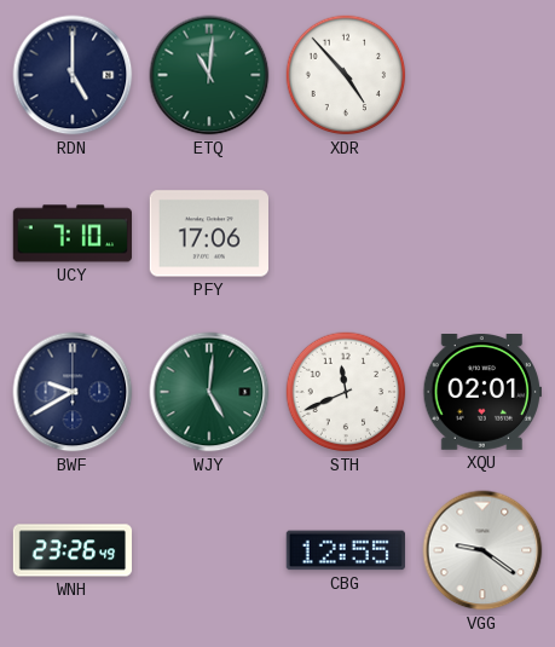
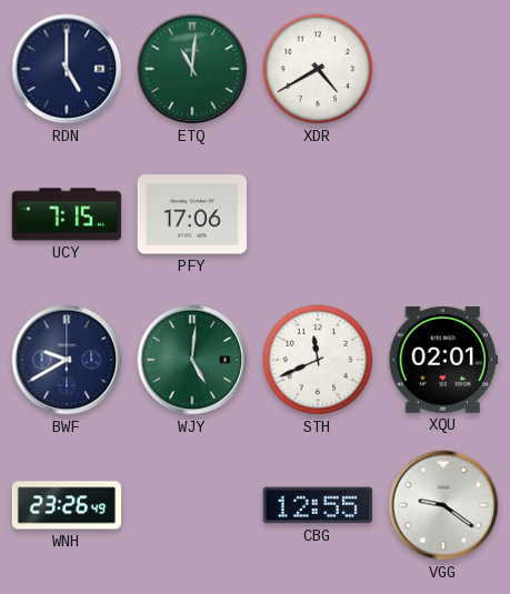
XDR: 4:53 -> 4:40 (318, 69)
UCY: 7:10 -> 7:15 (66, 214)
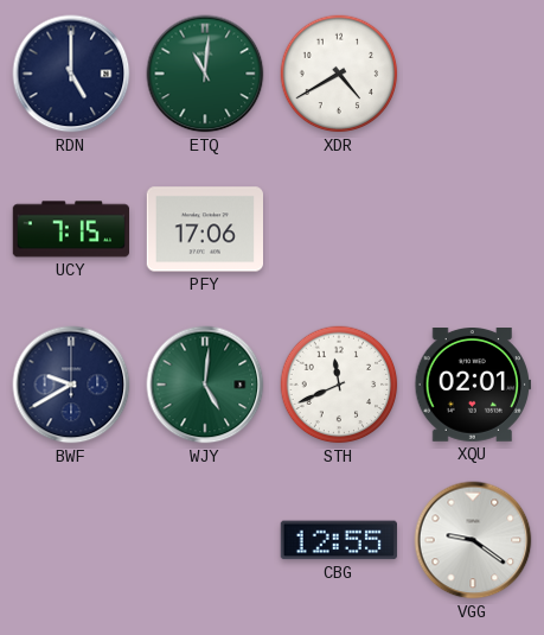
WNH: 23:26 -> none (67, 505)
